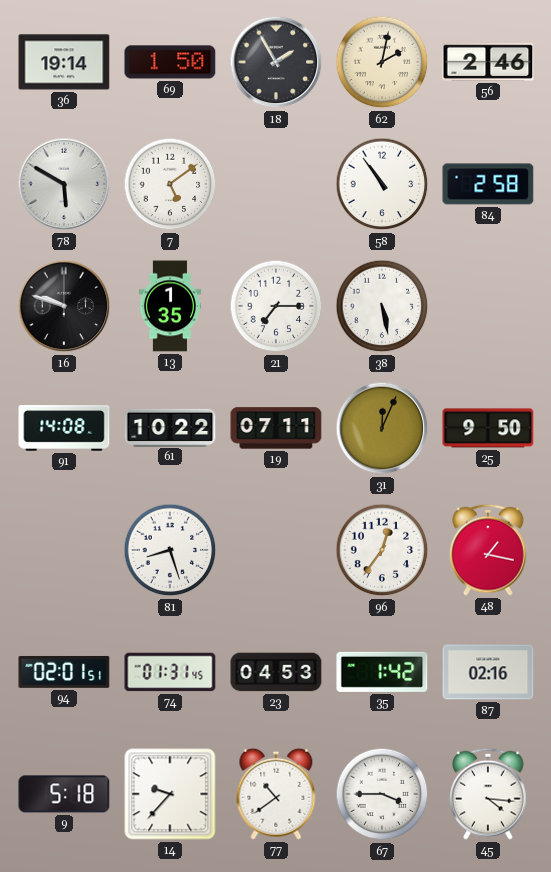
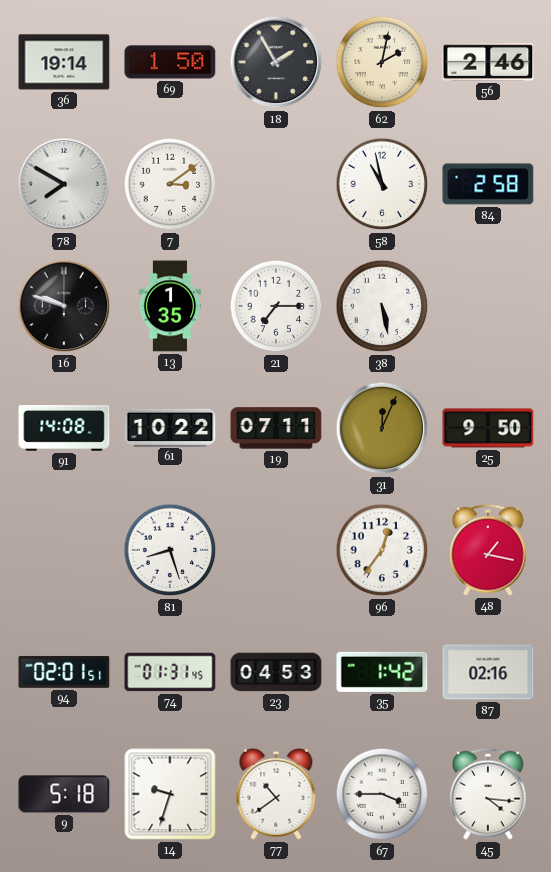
78: 5:50 -> 7:50 (64, 184)
7: 5:09 -> 3:09 (170, 184)
58: 10:54 -> 10:58 (382, 184)
14: 9:37 -> 9:33 (170, 794)
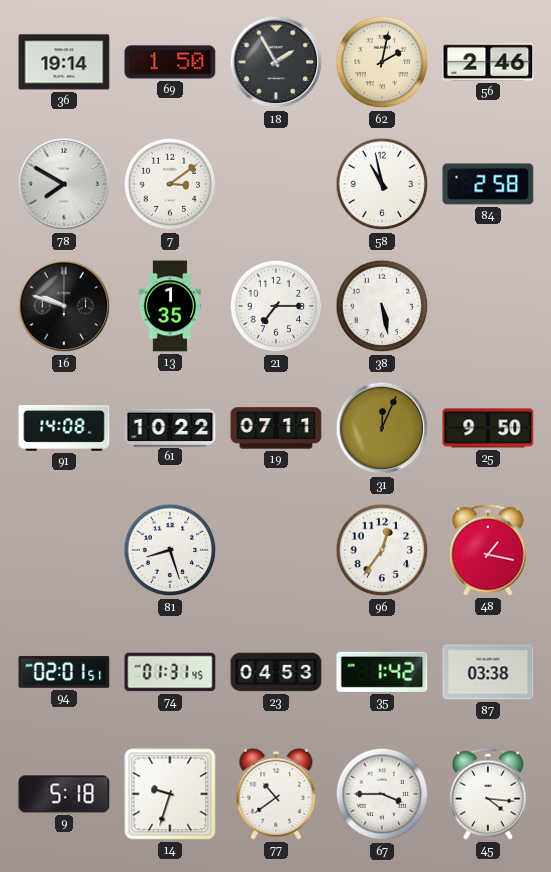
87: 02:16 -> 03:38 (488, 672)
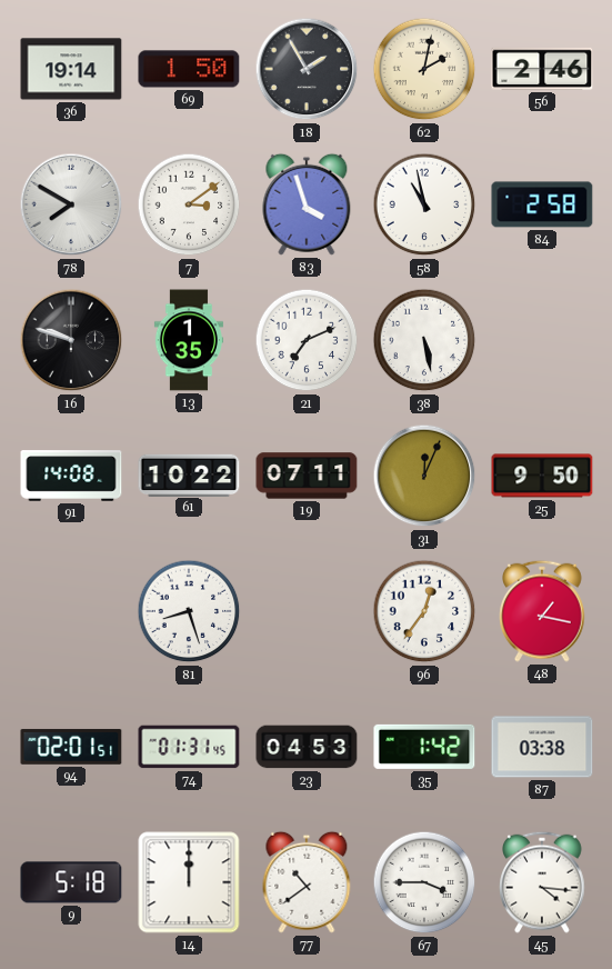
83: none -> 3:57 (307, 204)
21: 7:15 -> 7:11 (307, 340)
14: 9:33 -> 12:00 (189, 882)
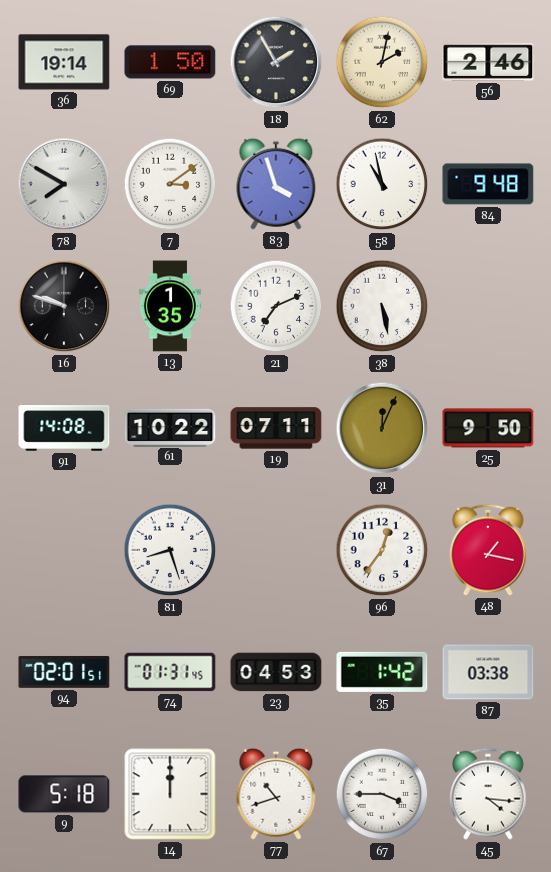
84: 2:58 -> 9:48 (488, 184)
77: 10:39 -> 10:42 (276, 794)
